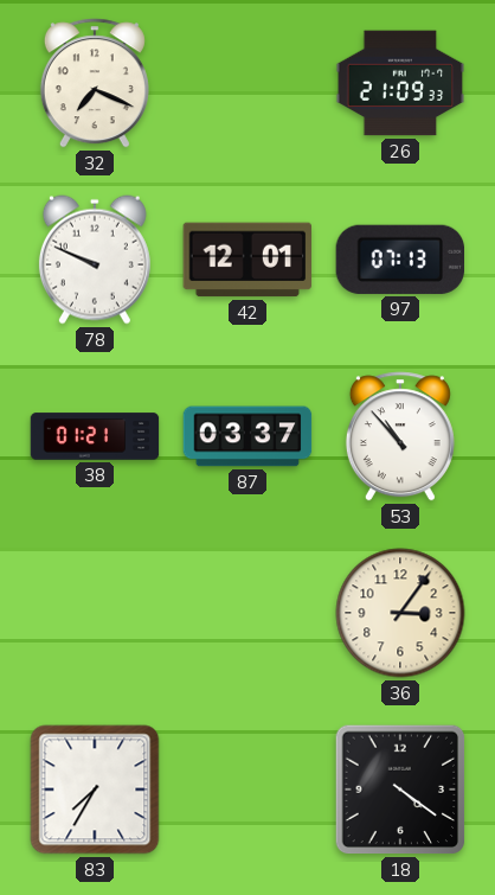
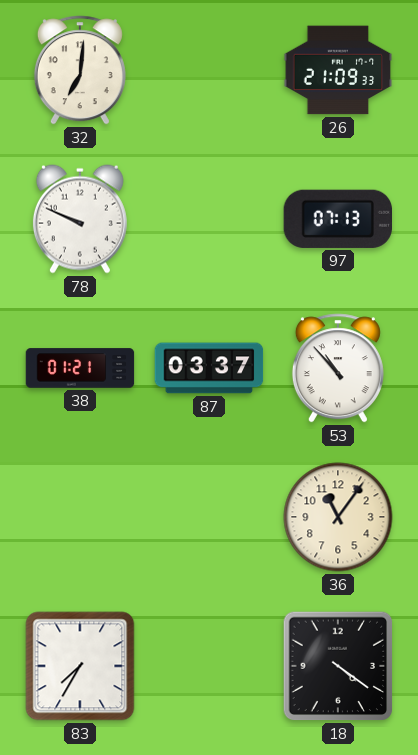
32: 7:19 -> 7:01 (80, 70)
42: 12:01 -> none (246, 260)
36: 3:06 -> 11:06 (338, 517)
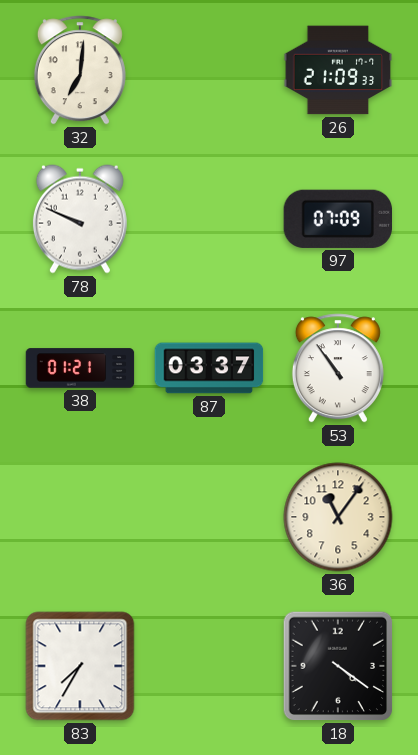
97: 07:13 -> 07:09 (337, 219)
53: 10:53 -> 10:54 (338, 368)
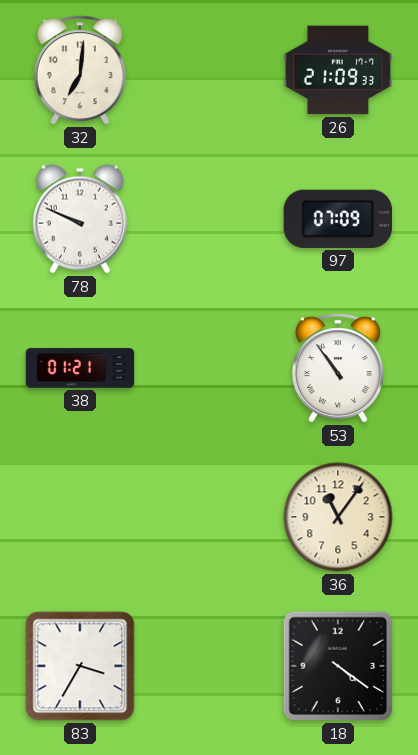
87: 03:37 -> none (209, 368)
83: 7:35 -> 3:35 (80, 666)
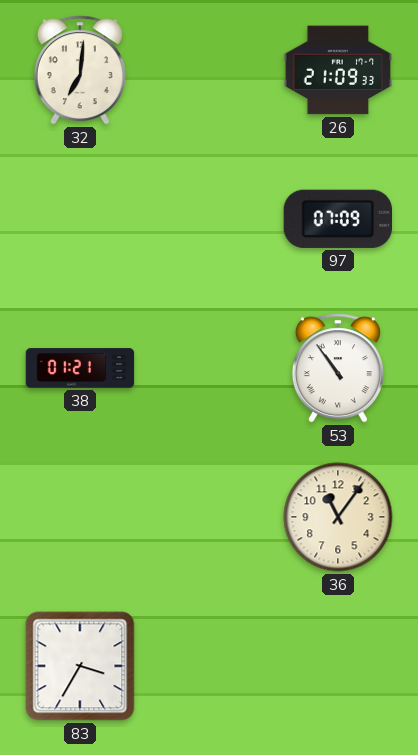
78: 9:49 -> none (80, 219)
18: 4:21 -> none (338, 666)
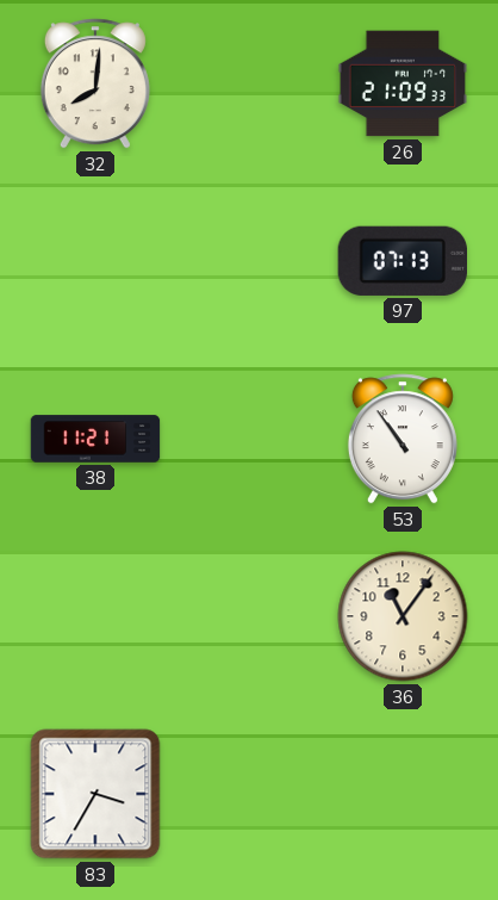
32: 7:01 -> 8:01 (95, 83)
97: 07:09 -> 07:13 (401, 261)
38: 01:21 -> 11:21 (95, 439)
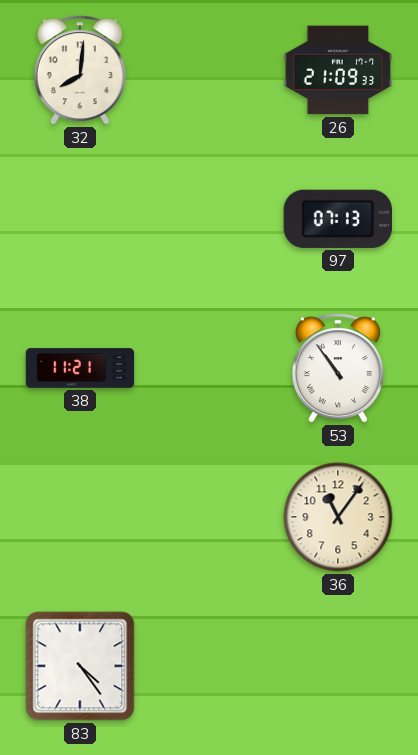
83: 3:35 -> 4:24 (80, 666)
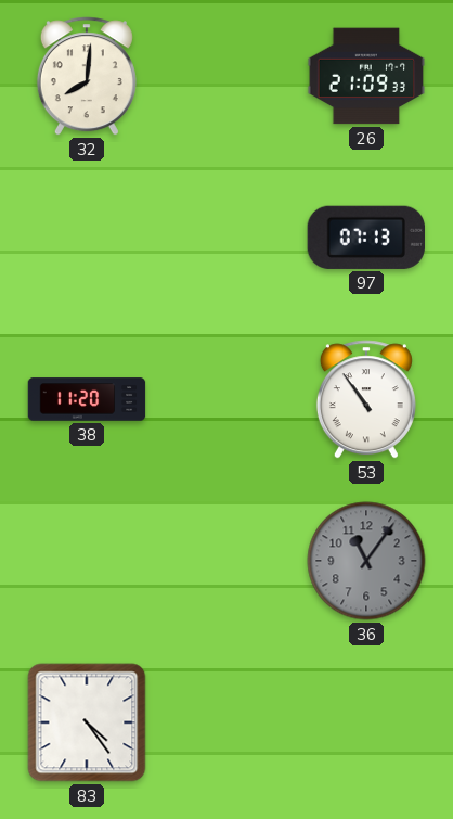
38: 11:21 -> 11:20 (87, 399)
36 dial: cream -> grey (366, 561)
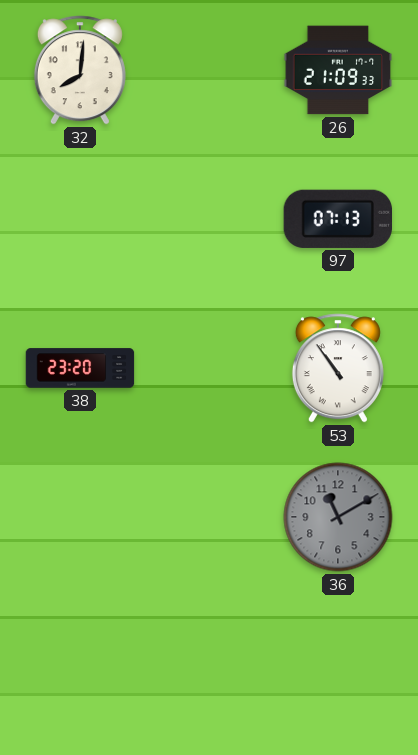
38: 11:20 -> 23:20 (80, 368)
36: 11:06 -> 11:10 (338, 517)
83: 4:24 -> none (87, 722)
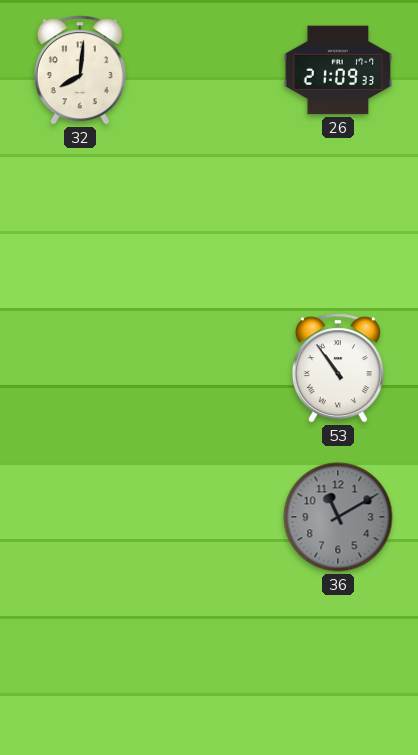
97: 07:13 -> none (337, 219)
38: 23:20 -> none (80, 368)
